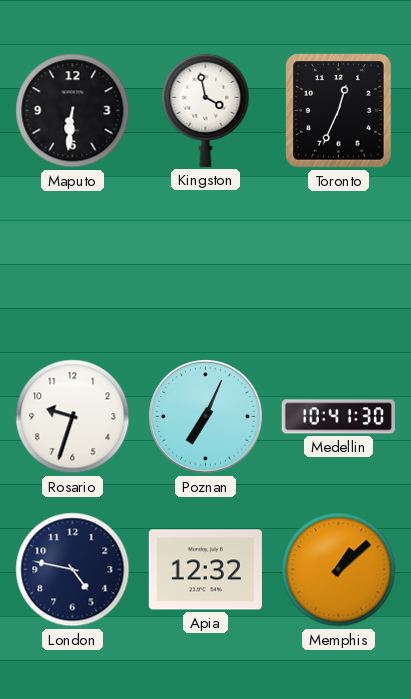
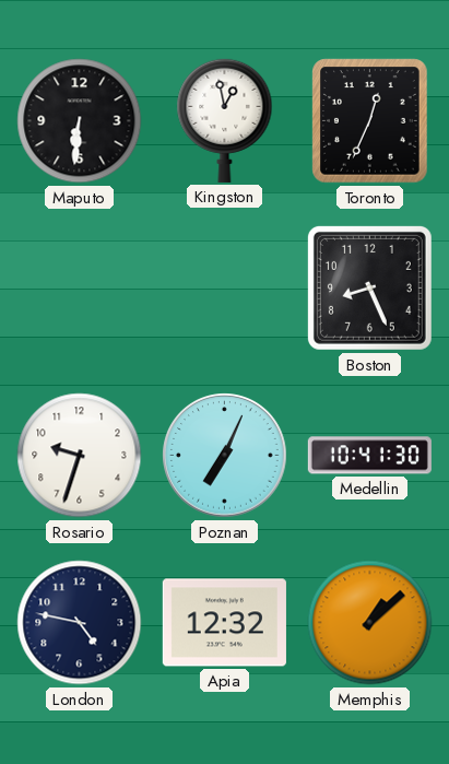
Kingston: 3:58 -> 12:58 (225, 120)
Boston: none -> 8:26 (369, 287)
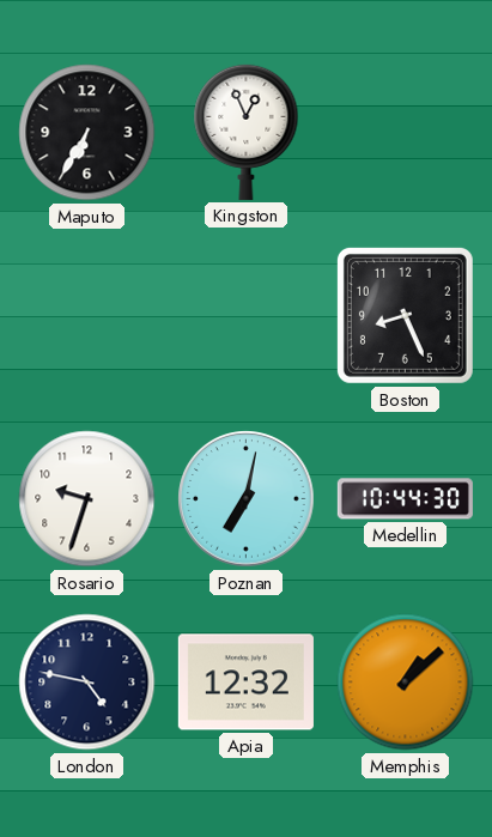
Maputo: 6:31 -> 6:35 (87, 133)
Kingston: 12:58 -> 12:56 (247, 132)
Toronto: 12:34 -> none (370, 121)
Poznan: 7:04 -> 7:02 (247, 499)
Medellin: 10:41 -> 10:44 (405, 499)
